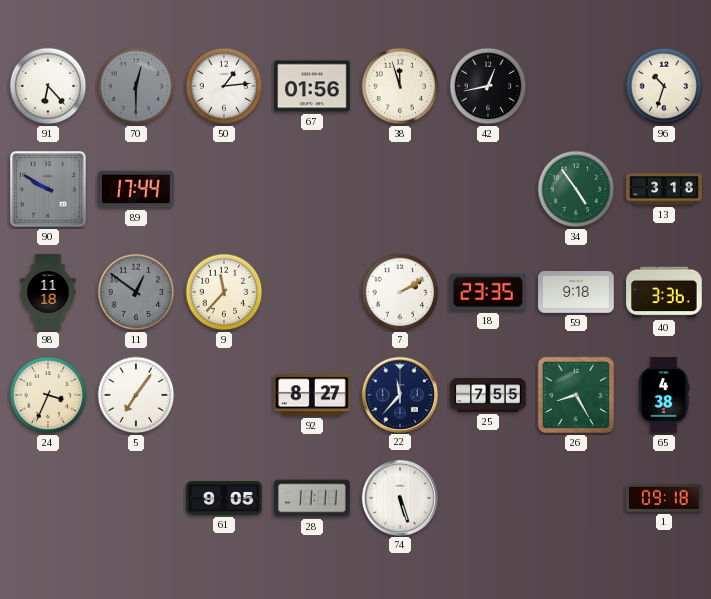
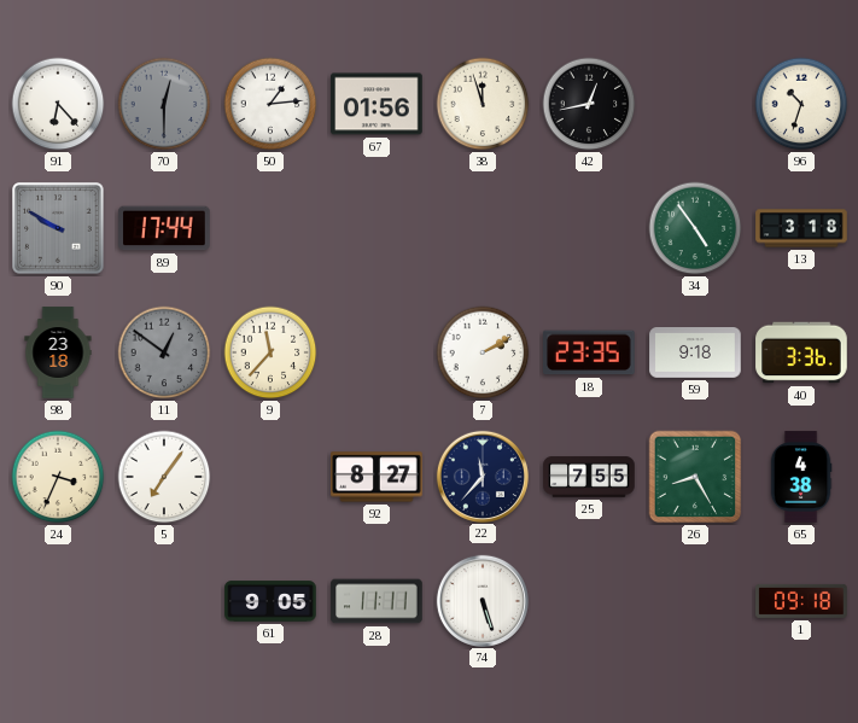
98: 11:18 -> 23:18 (58, 352)
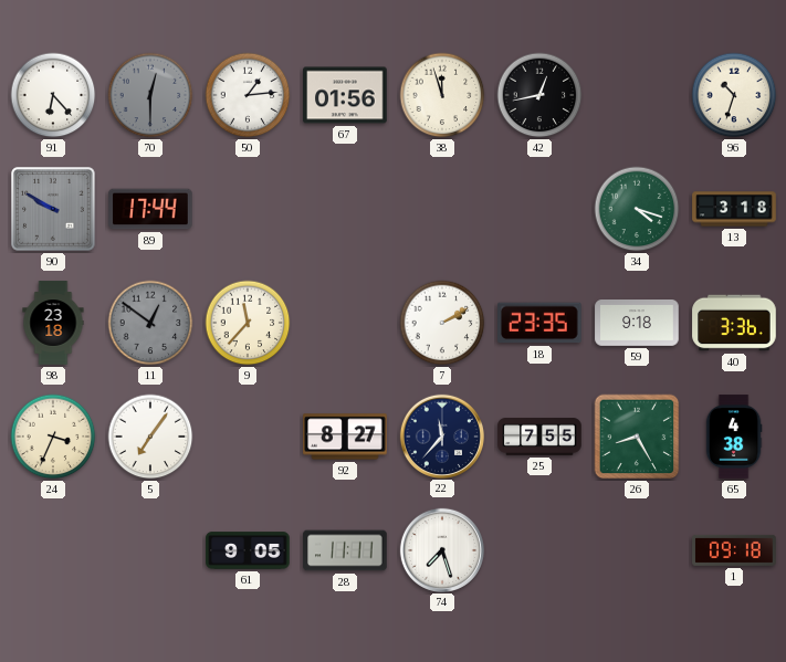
34: 4:54 -> 4:18 (637, 209)
74: 5:27 -> 7:27 (441, 549)
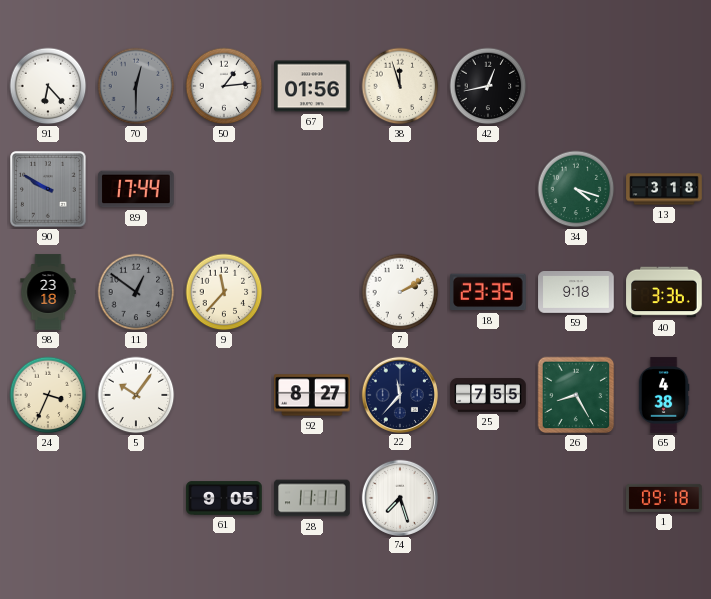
96: 10:33 -> none (734, 95)
5: 7:06 -> 10:06 (136, 395)
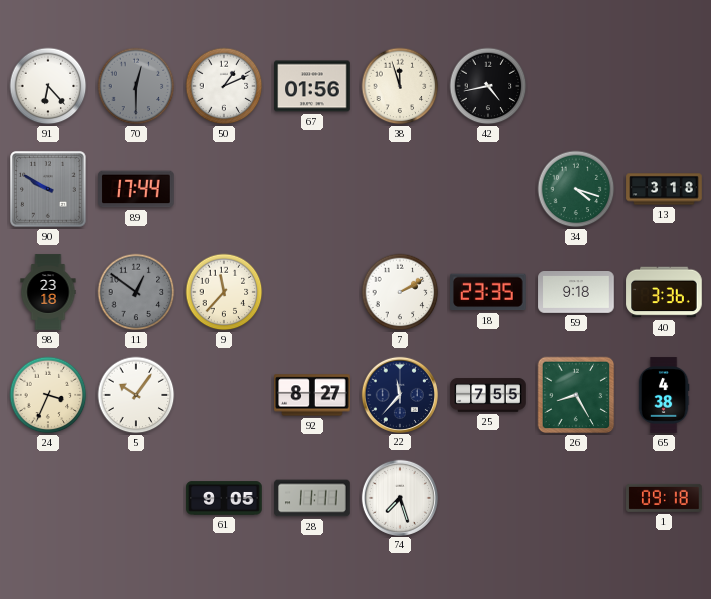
50: 1:14 -> 1:11 (224, 86)
42: 12:43 -> 4:43 (488, 86)
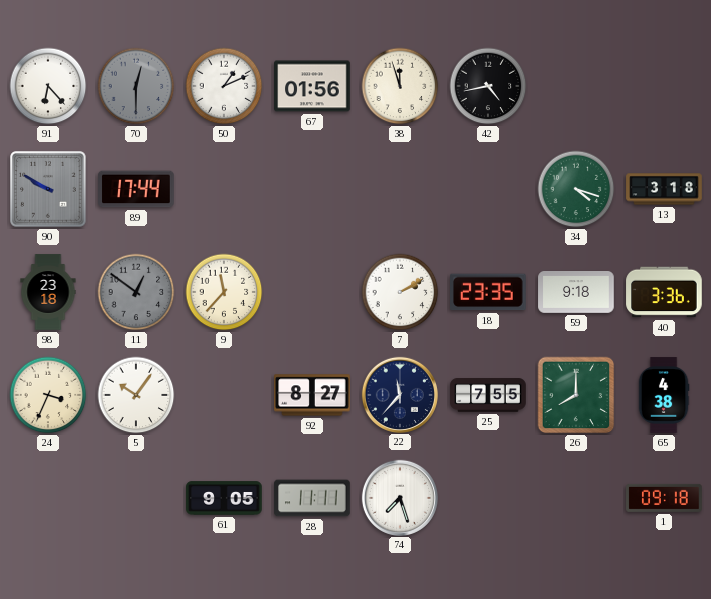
26: 8:25 -> 8:00 (576, 395)
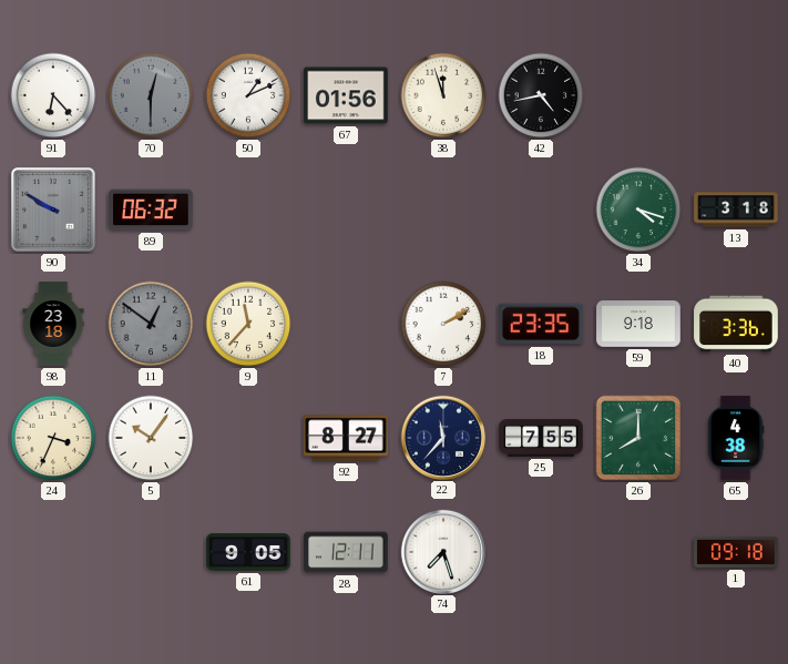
89: 17:44 -> 06:32 (151, 210)
28: 11:11 -> 12:11 (346, 552)
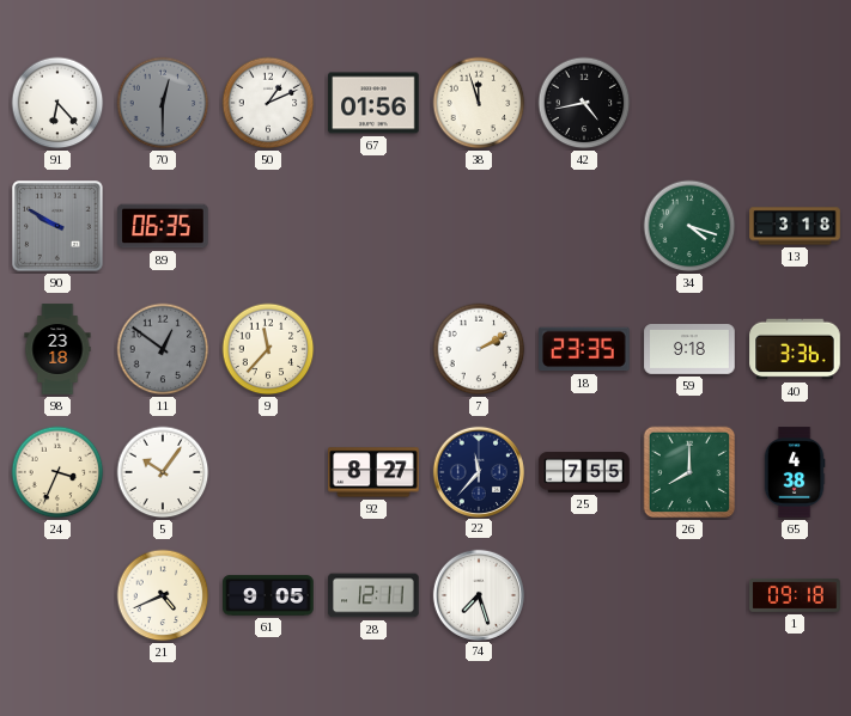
89: 06:32 -> 06:35 (163, 226)
21: none -> 4:41 (163, 595)
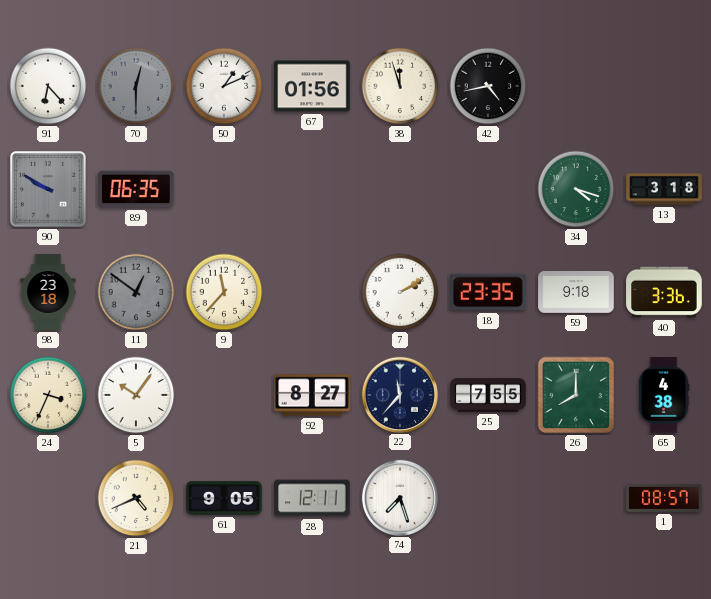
1: 09:18 -> 08:57 (664, 498)
